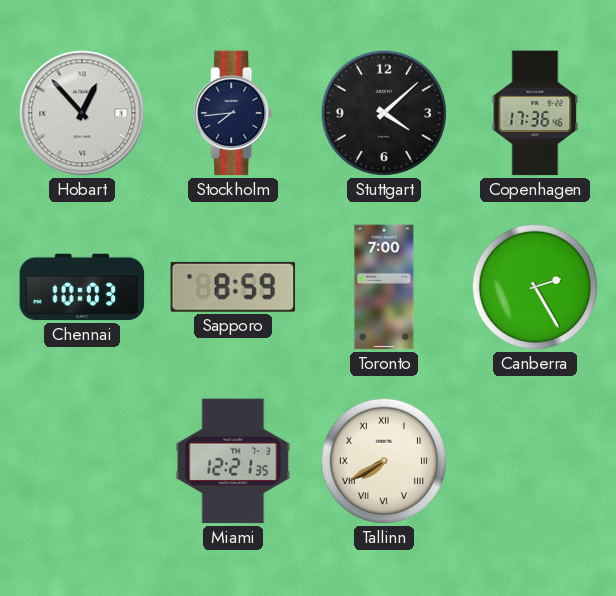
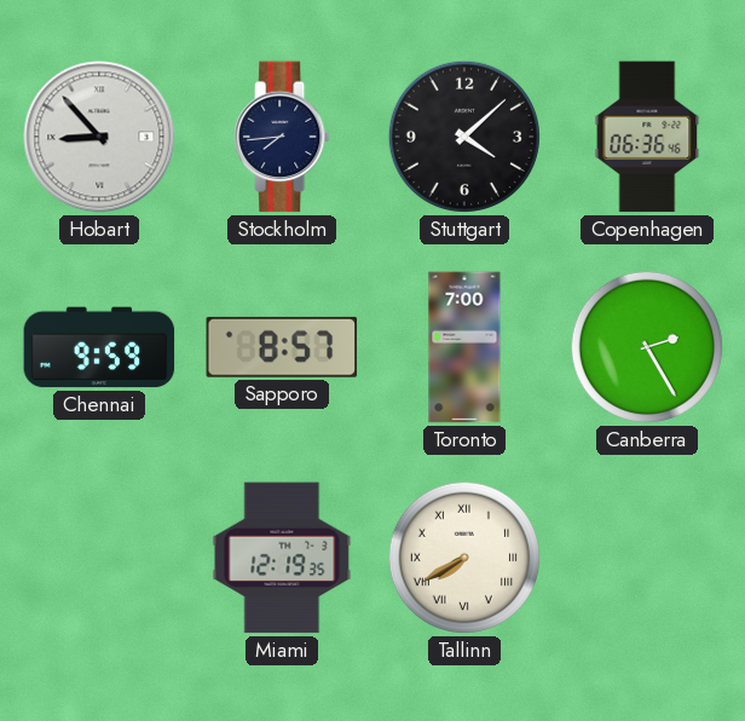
Hobart: 12:53 -> 8:53 (99, 137)
Copenhagen: 17:36 -> 06:36 (647, 137)
Chennai: 10:03 -> 9:59 (99, 347)
Sapporo: 8:59 -> 8:57 (282, 347)
Miami: 12:21 -> 12:19 (282, 558)
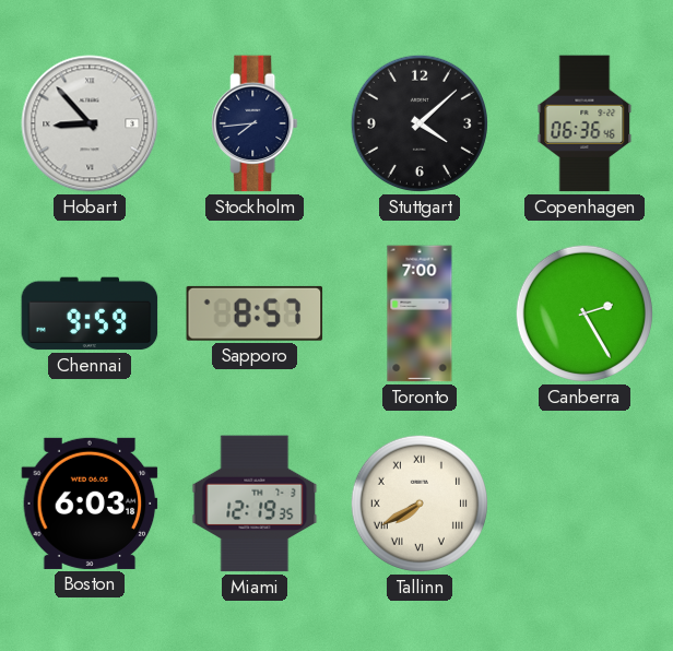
Boston: none -> 6:03 (90, 504)
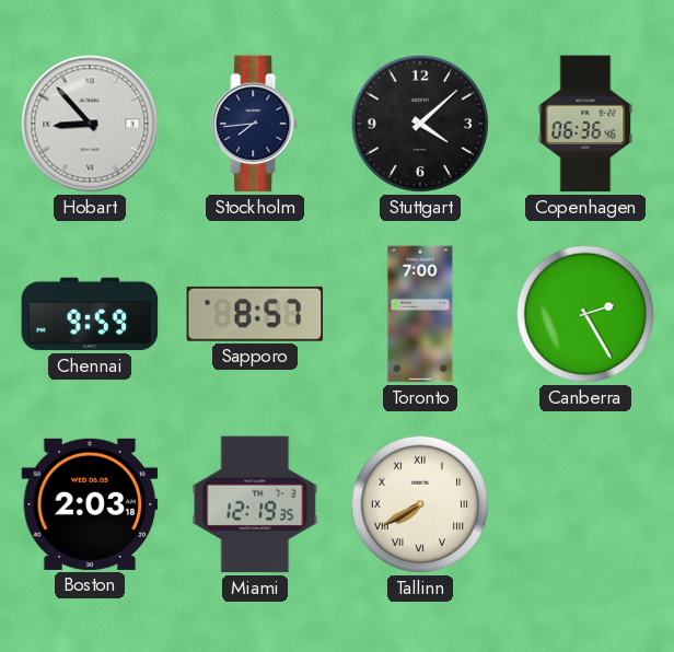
Boston: 6:03 -> 2:03 (90, 504)
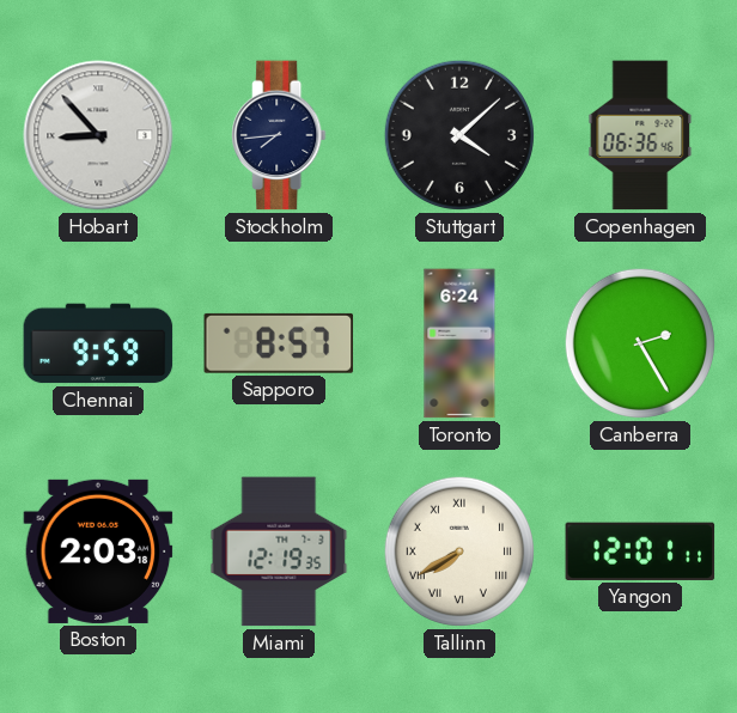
Toronto: 7:00 -> 6:24 (459, 343)
Yangon: none -> 12:01 (640, 551)
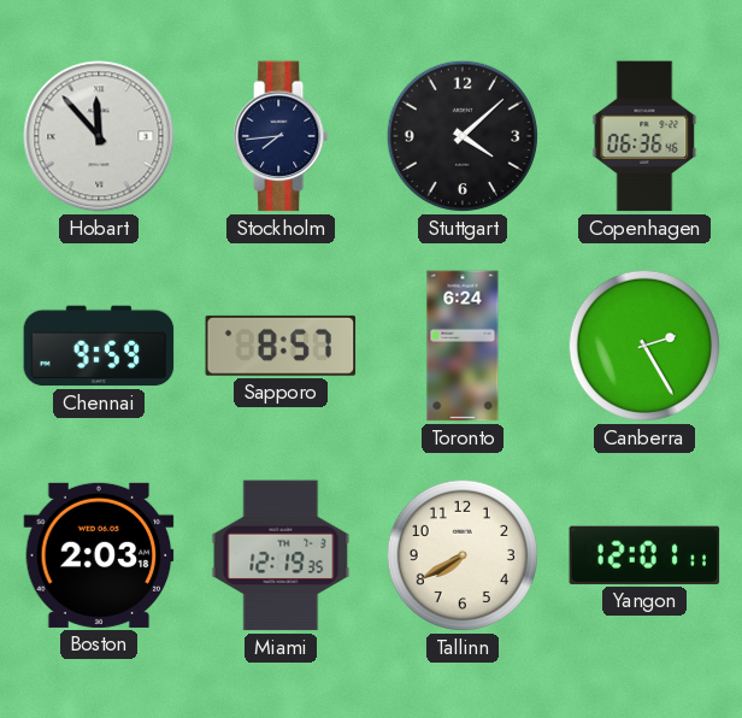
Hobart: 8:53 -> 11:53 (99, 136)
Tallinn numerals: Roman -> Arabic (463, 555)
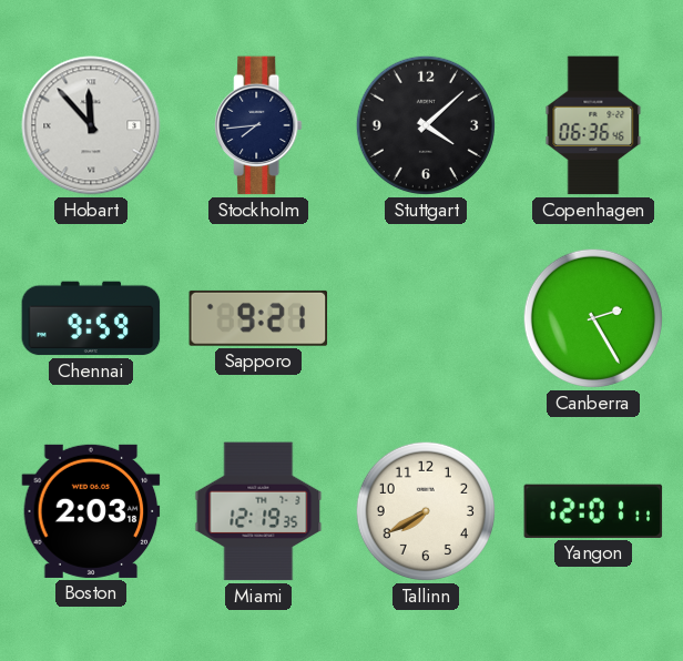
Sapporo: 8:57 -> 9:21 (258, 318)
Toronto: 6:24 -> none (463, 346)
